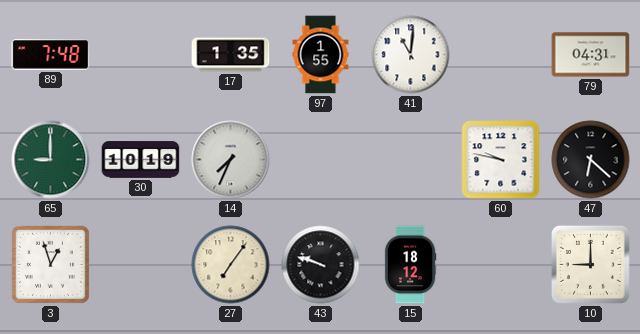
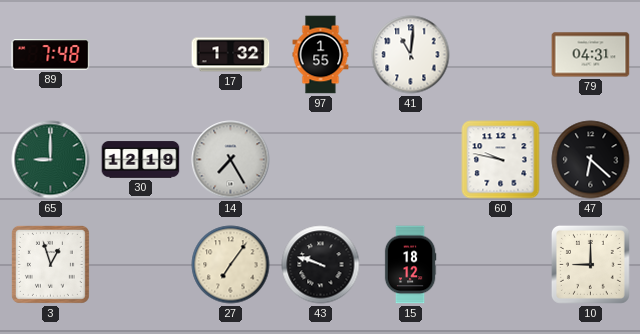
17: 1:35 -> 1:32 (231, 55)
30: 10:19 -> 12:19 (141, 160)
14: 7:34 -> 7:25 (231, 160)
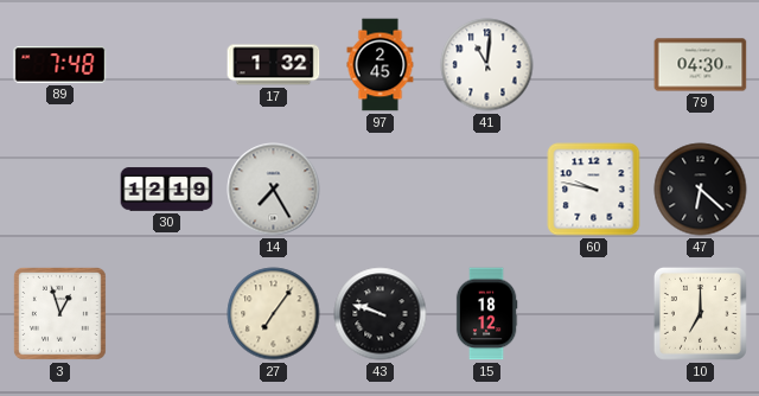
97: 1:55 -> 2:45 (381, 65)
79: 04:31 -> 04:30 (701, 65)
65: 9:00 -> none (51, 160)
10: 9:00 -> 7:00 (700, 313)
